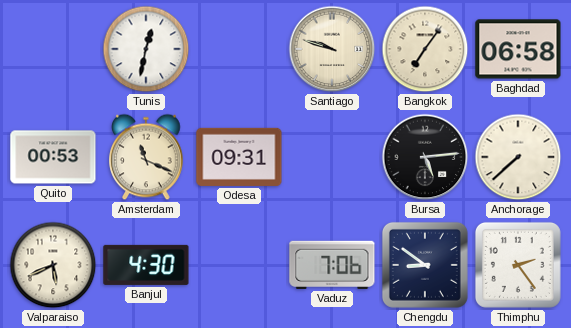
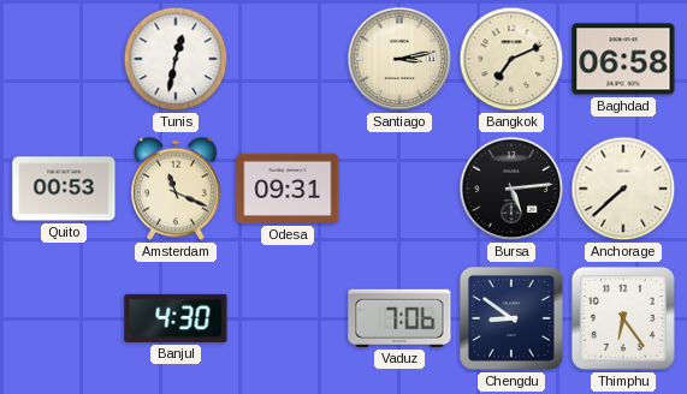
Santiago: 9:48 -> 3:13 (399, 59)
Bangkok: 7:06 -> 7:11 (511, 59)
Valparaiso: 5:41 -> none (53, 265)
Thimphu: 2:24 -> 6:24 (623, 318)
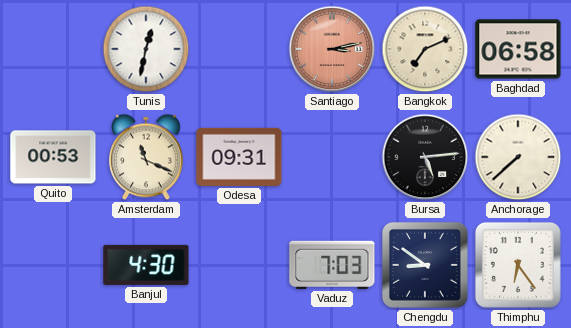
Santiago dial: cream -> salmon (332, 49)
Vaduz: 7:06 -> 7:03 (332, 265)
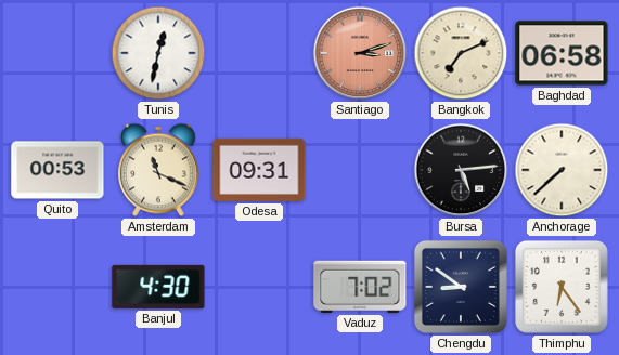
Santiago: 3:13 -> 3:12 (360, 53)
Vaduz: 7:03 -> 7:02 (360, 287)
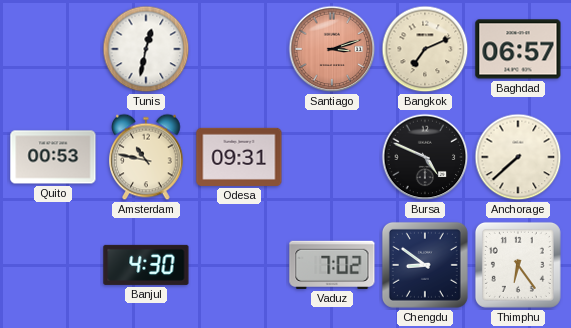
Baghdad: 06:58 -> 06:57 (518, 49)
Amsterdam: 11:19 -> 10:47 (146, 157)
Bursa: 5:14 -> 4:49 (425, 157)
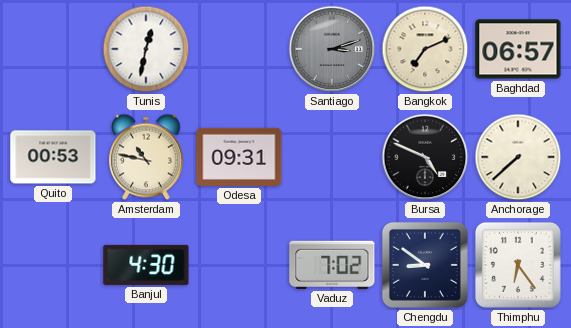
Santiago dial: salmon -> grey (332, 49)
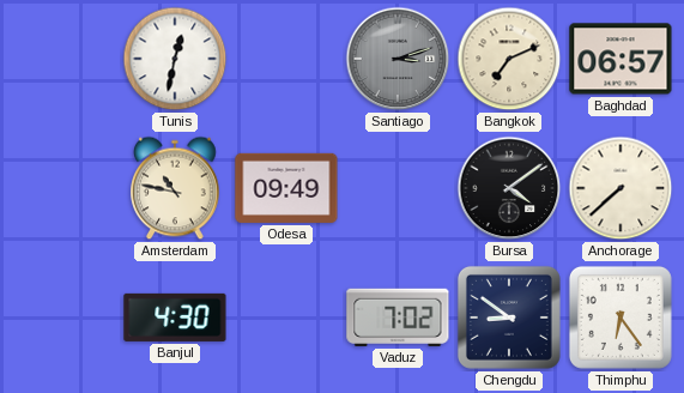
Quito: 00:53 -> none (53, 157)
Odesa: 09:31 -> 09:49 (286, 188)
Bursa: 4:49 -> 4:09 (509, 188)
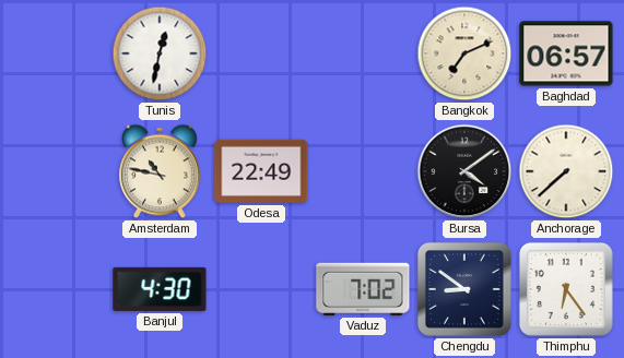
Santiago: 3:12 -> none (398, 59)
Odesa: 09:49 -> 22:49 (261, 171)
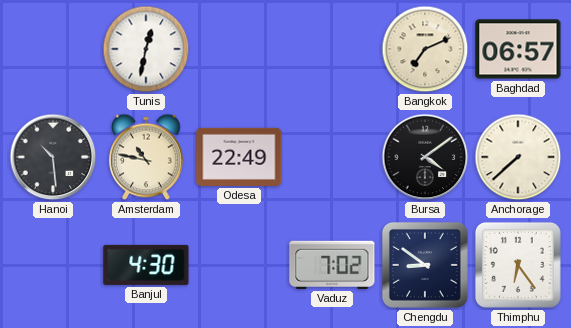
Hanoi: none -> 10:29 (53, 157)
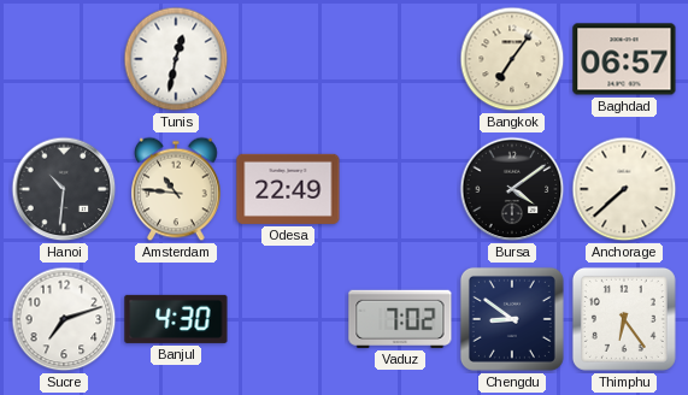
Bangkok: 7:11 -> 7:06 (512, 59)
Hanoi: 10:29 -> 10:31 (64, 189)
Amsterdam: 10:47 -> 10:46 (176, 189)
Sucre: none -> 7:12 (64, 319)
